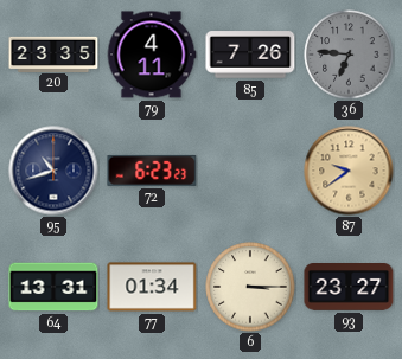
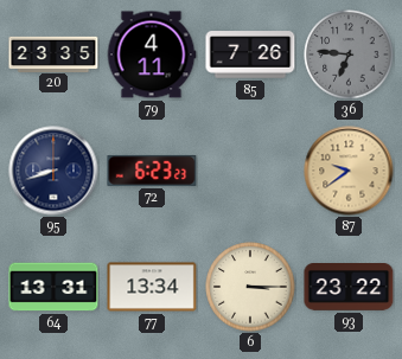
95: 10:42 -> 8:42 (53, 171)
77: 01:34 -> 13:34 (152, 287)
93: 23:27 -> 23:22 (349, 287)
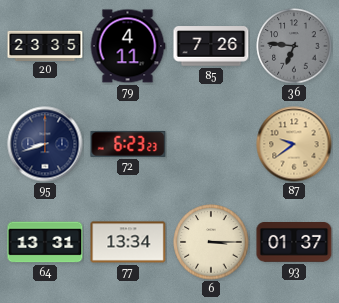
93: 23:22 -> 01:37 (294, 242)
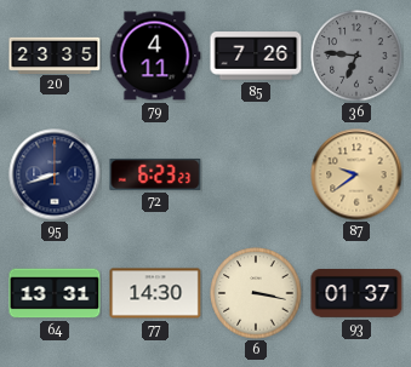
77: 13:34 -> 14:30 (155, 293)
6: 3:15 -> 3:17 (256, 293)
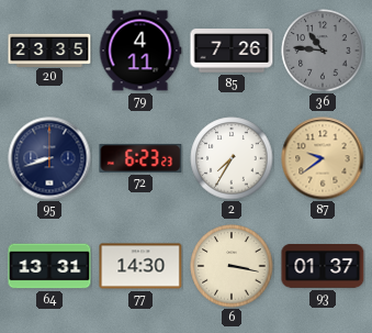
36: 6:46 -> 10:46 (323, 51)
2: none -> 7:35 (232, 158)
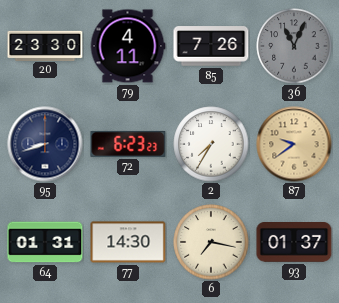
20: 23:35 -> 23:30 (45, 45)
36: 10:46 -> 11:04 (294, 46)
64: 13:31 -> 01:31 (45, 242)
6: 3:17 -> 7:17 (211, 242)
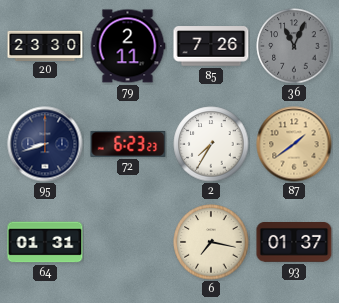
79: 4:11 -> 2:11 (128, 46)
87: 9:39 -> 1:39 (294, 144)
77: 14:30 -> none (128, 242)
